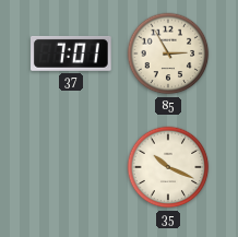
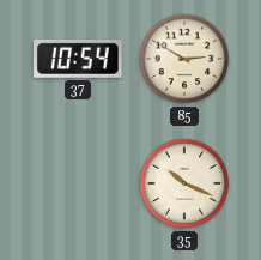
37: 7:01 -> 10:54 (79, 59)
85: 2:55 -> 2:50 (184, 59)
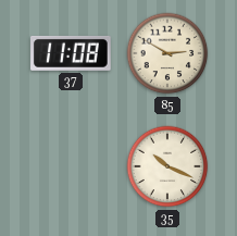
37: 10:54 -> 11:08 (72, 53)
